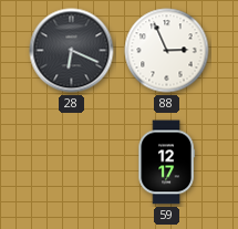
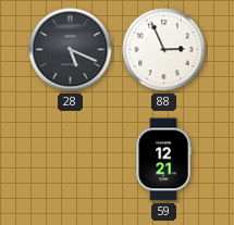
28: 6:19 -> 5:19 (71, 50)
59: 12:17 -> 12:21 (163, 160)
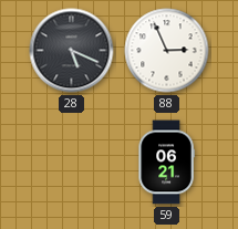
59: 12:21 -> 06:21 (166, 163)
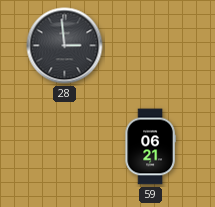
28: 5:19 -> 2:59 (65, 46)
88: 2:56 -> none (167, 51)
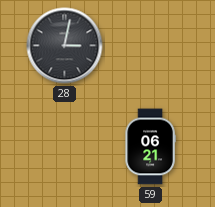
28: 2:59 -> 3:02 (65, 46)
